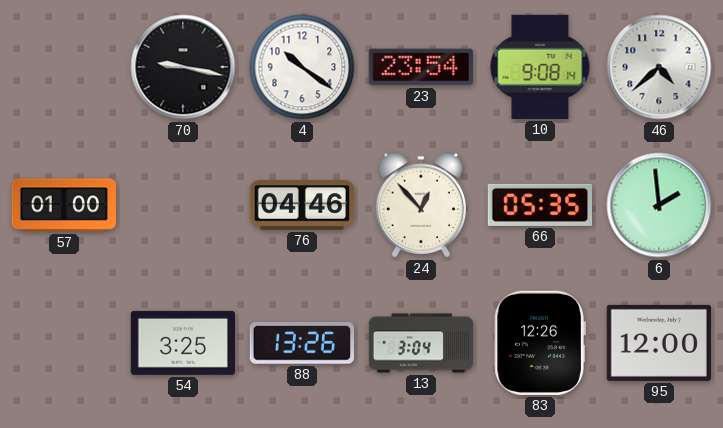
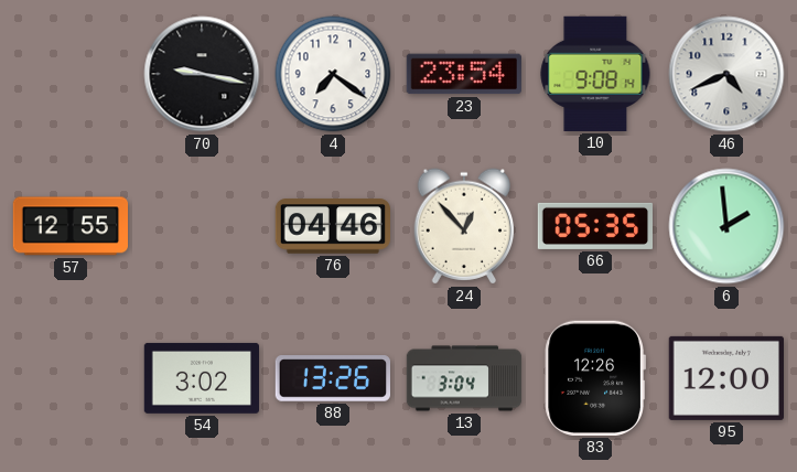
4: 10:21 -> 7:21 (333, 74)
46: 4:38 -> 4:41 (726, 74)
57: 01:00 -> 12:55 (69, 226)
54: 3:25 -> 3:02 (201, 378)
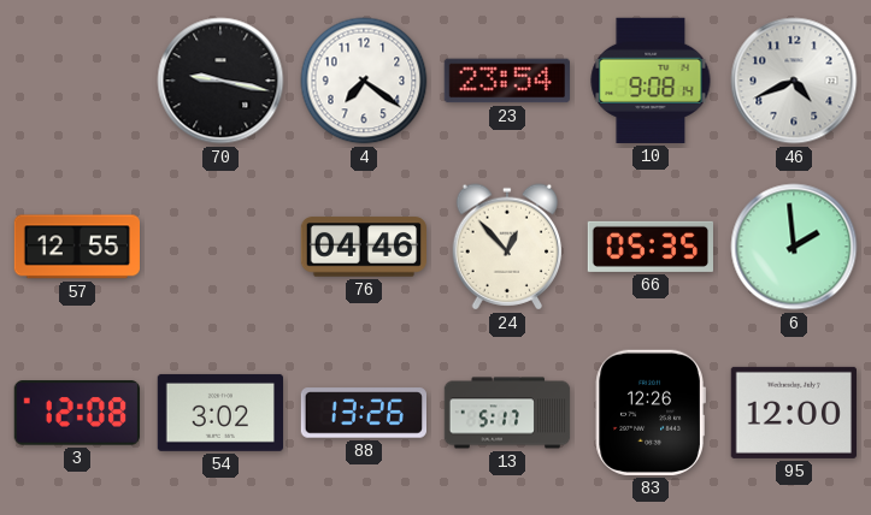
3: none -> 12:08 (77, 413)
13: 3:04 -> 5:17 (507, 413)
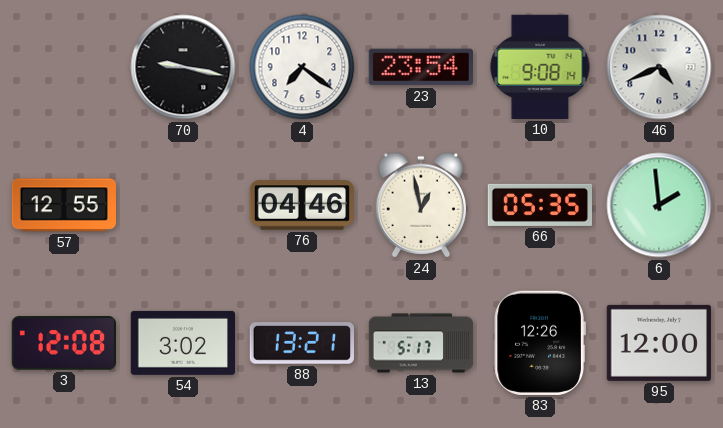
24: 12:53 -> 12:58 (421, 205)
88: 13:26 -> 13:21 (301, 343)
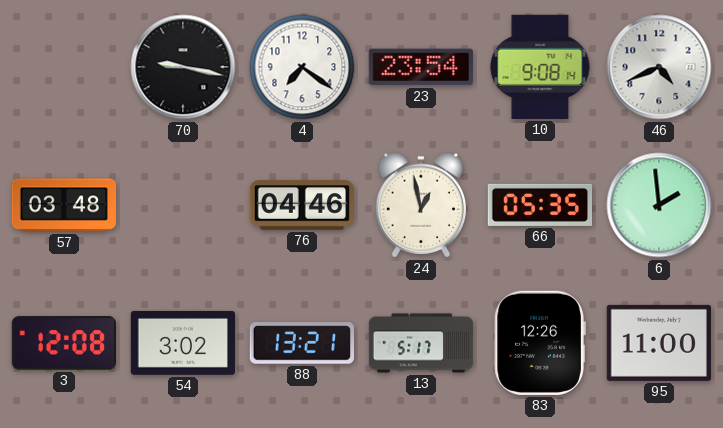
57: 12:55 -> 03:48 (63, 205)
95: 12:00 -> 11:00 (659, 343)
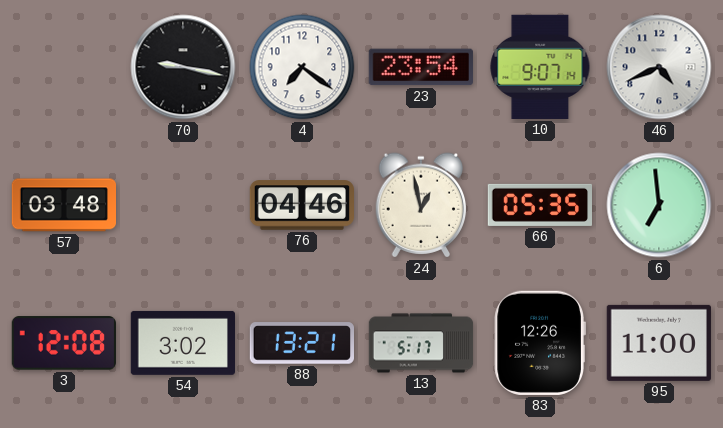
10: 9:08 -> 9:07 (540, 67)
6: 1:59 -> 6:59 (659, 205)
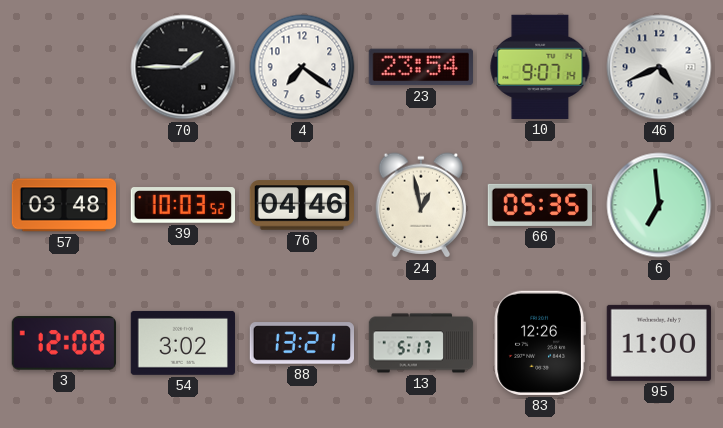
70: 9:17 -> 1:45 (183, 67)
39: none -> 10:03 (182, 205)
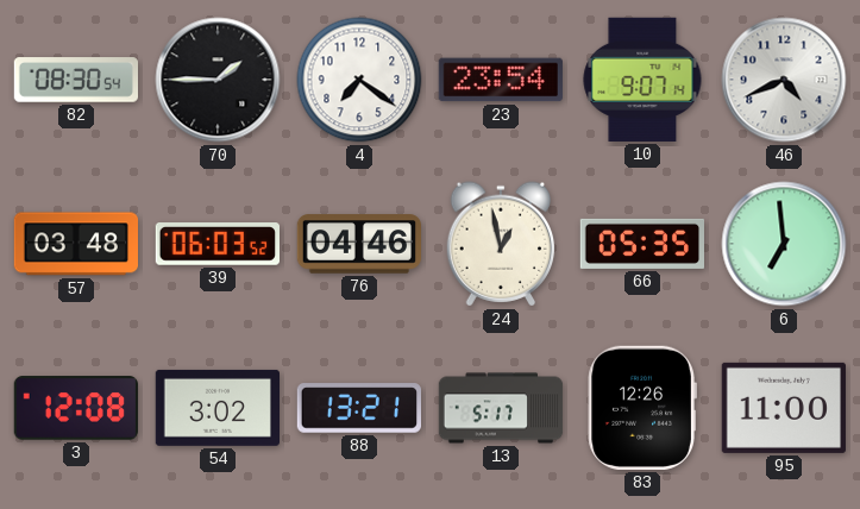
82: none -> 08:30 (75, 80)
39: 10:03 -> 06:03 (216, 244)
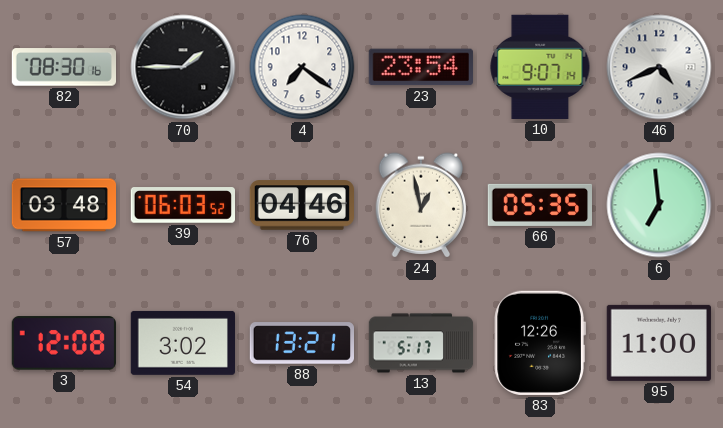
82: 08:30:54 -> 08:30:16 (63, 67)
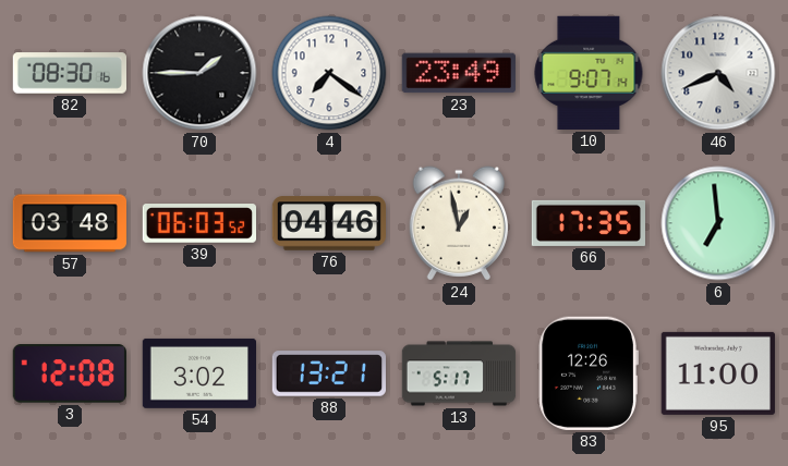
23: 23:54 -> 23:49 (459, 73)
66: 05:35 -> 17:35 (587, 223)
